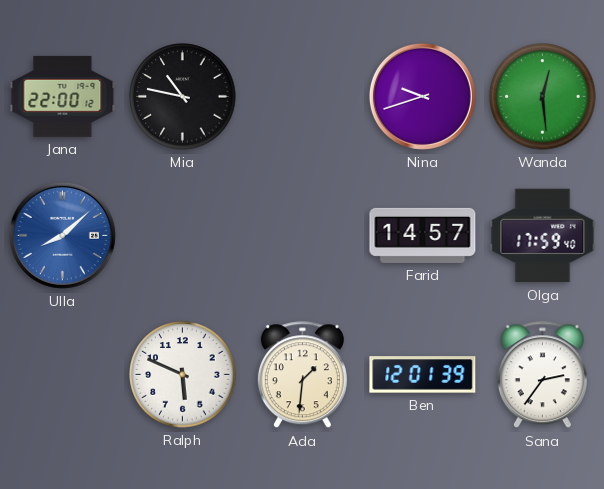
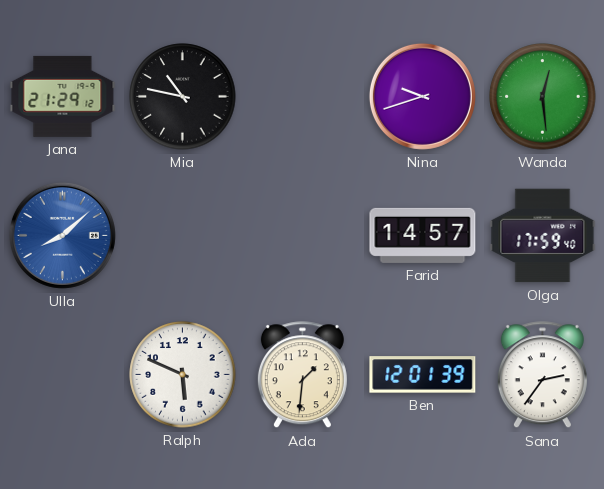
Jana: 22:00 -> 21:29 (63, 96)
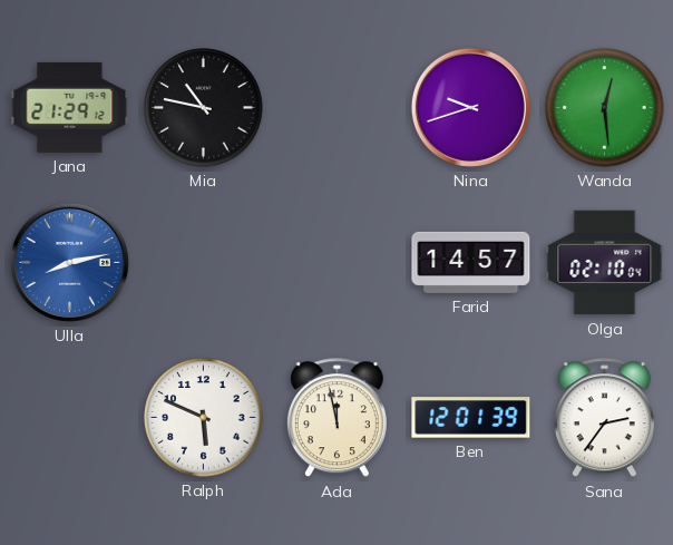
Ulla: 8:08 -> 8:13 (69, 262)
Olga: 17:59 -> 02:10 (605, 263)
Ada: 1:31 -> 11:58 (336, 418)
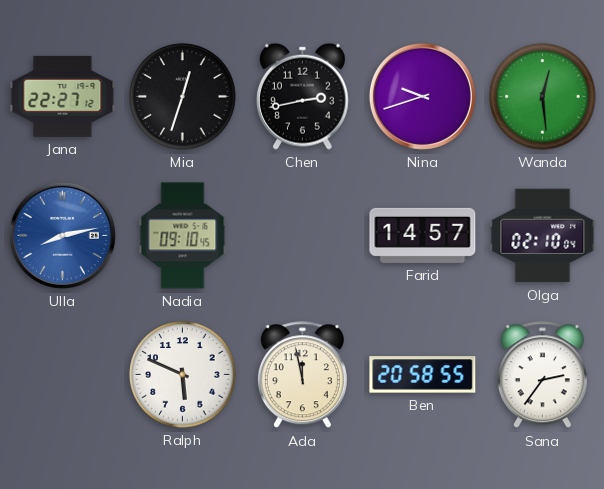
Jana: 21:29 -> 22:27 (63, 96)
Mia: 10:47 -> 12:33 (183, 97)
Chen: none -> 2:43 (302, 96)
Nadia: none -> 09:10 (183, 236)
Ben: 12:01 -> 20:58 (423, 375)
